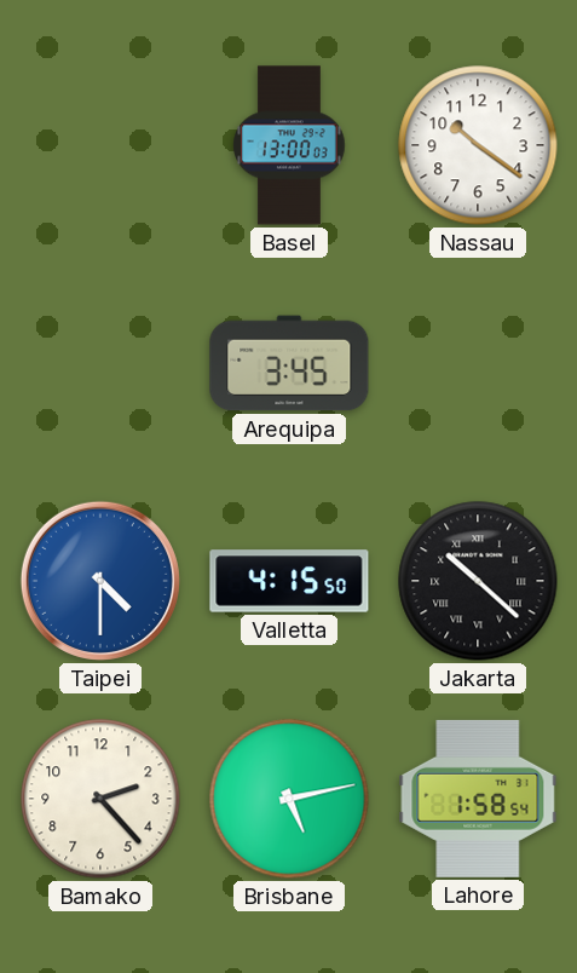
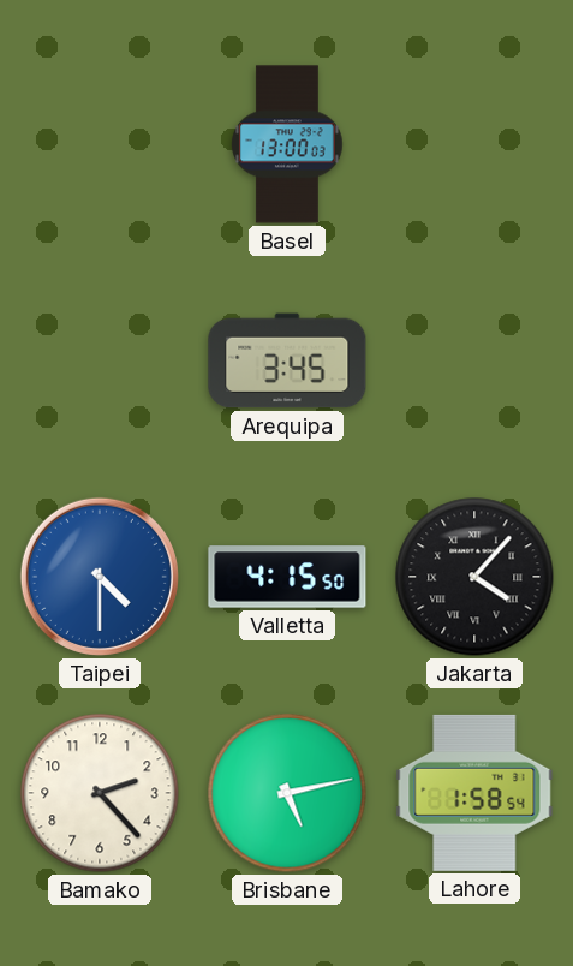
Nassau: 10:21 -> none (478, 145)
Jakarta: 10:22 -> 4:07 (474, 577)
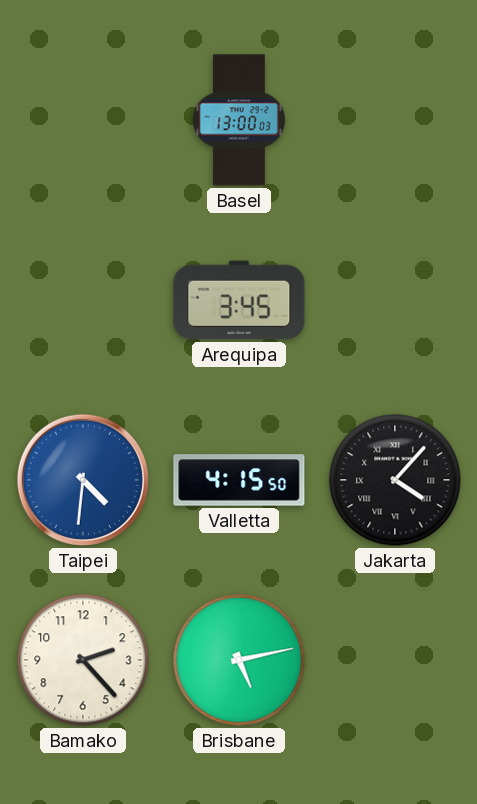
Taipei: 4:30 -> 4:31 (83, 480)
Lahore: 1:58 -> none (474, 793)
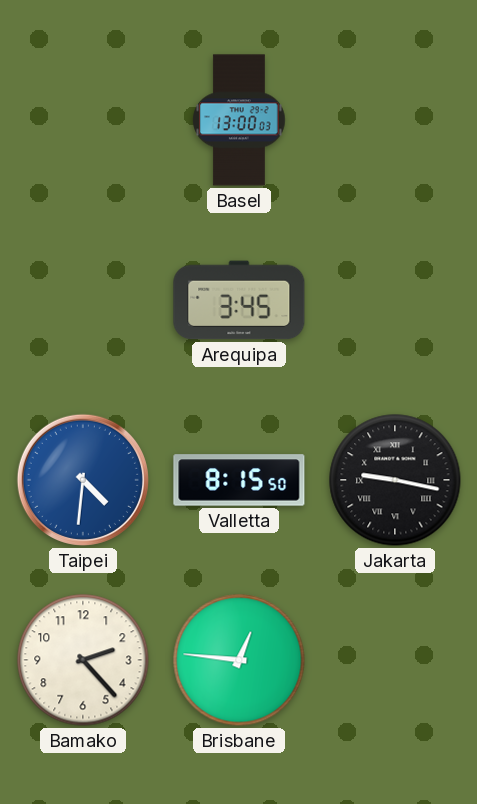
Valletta: 4:15 -> 8:15 (239, 480)
Jakarta: 4:07 -> 9:17 (395, 480)
Brisbane: 5:13 -> 12:46 (239, 660)
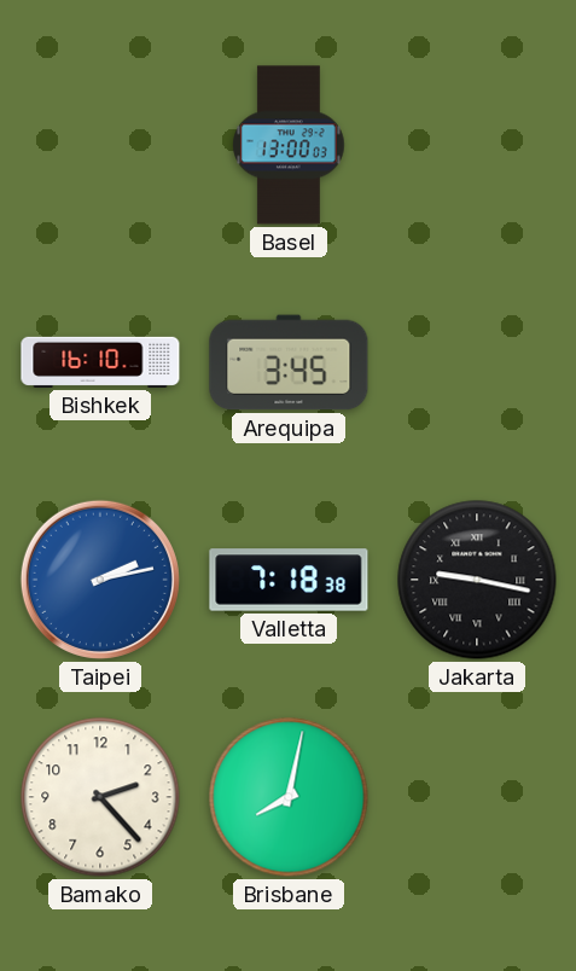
Bishkek: none -> 16:10 (100, 362)
Taipei: 4:31 -> 2:13 (100, 580)
Valletta: 8:15 -> 7:18 (289, 580)
Brisbane: 12:46 -> 8:02 (289, 797)
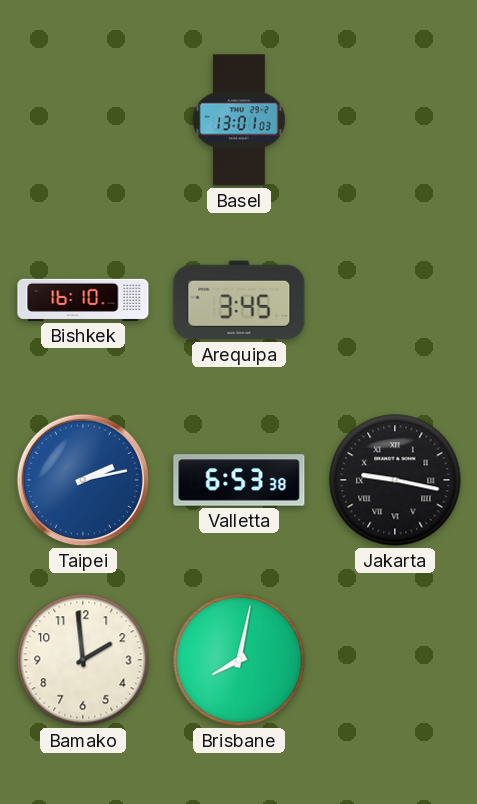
Basel: 13:00 -> 13:01 (239, 120)
Valletta: 7:18 -> 6:53 (239, 480)
Bamako: 2:23 -> 1:59 (83, 660)
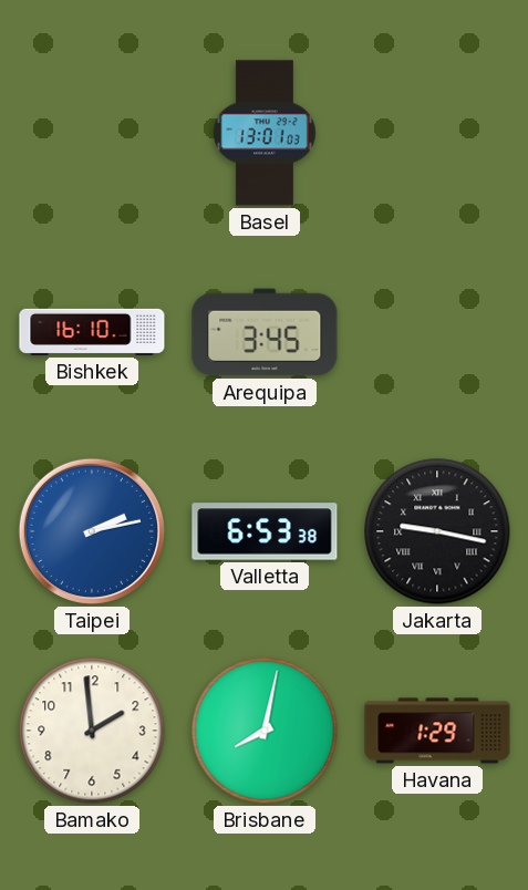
Havana: none -> 1:29 (437, 731)
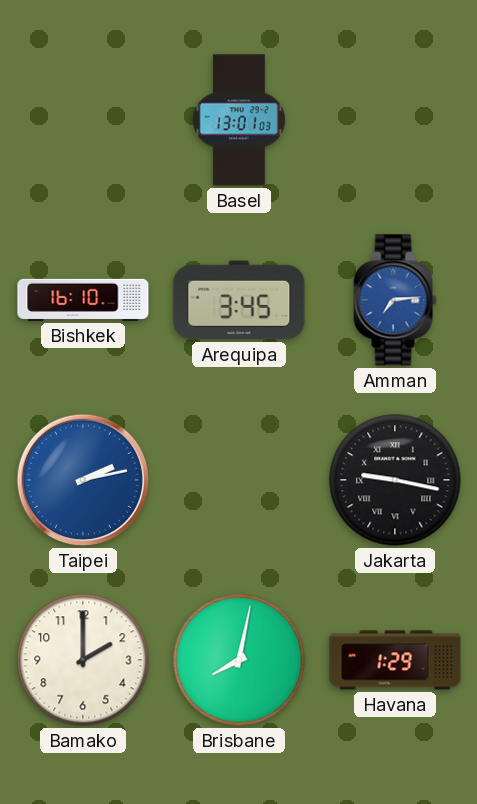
Amman: none -> 7:14 (395, 300)
Valletta: 6:53 -> none (265, 531)
Bamako: 1:59 -> 2:00 (83, 660)
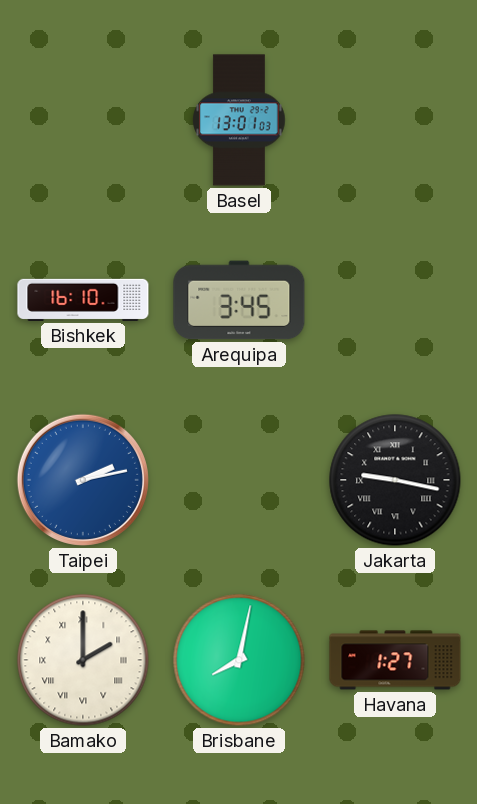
Amman: 7:14 -> none (395, 300)
Bamako numerals: Arabic -> Roman (83, 660)
Havana: 1:29 -> 1:27 (395, 660)
